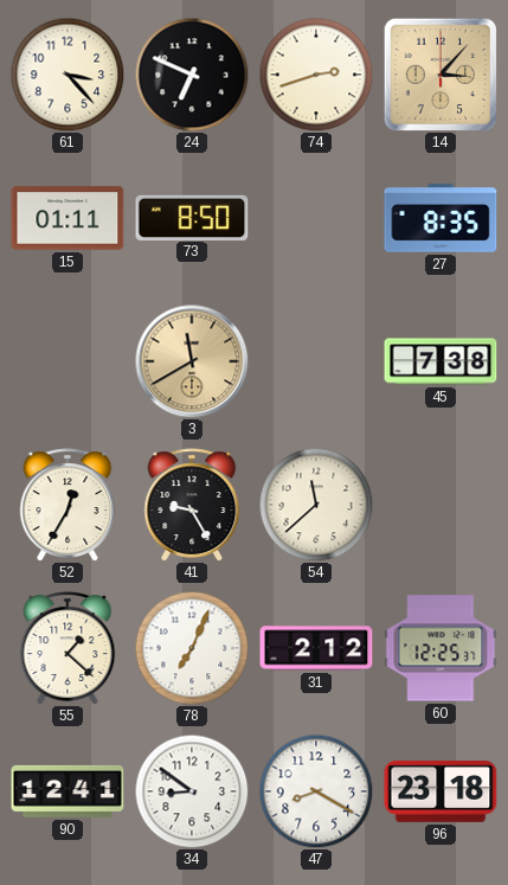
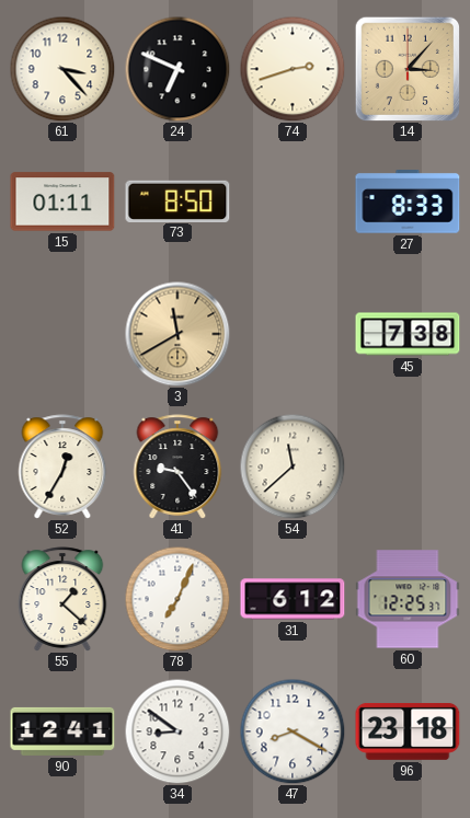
27: 8:35 -> 8:33 (408, 201)
41: 9:25 -> 9:24 (177, 466)
31: 2:12 -> 6:12 (293, 599)
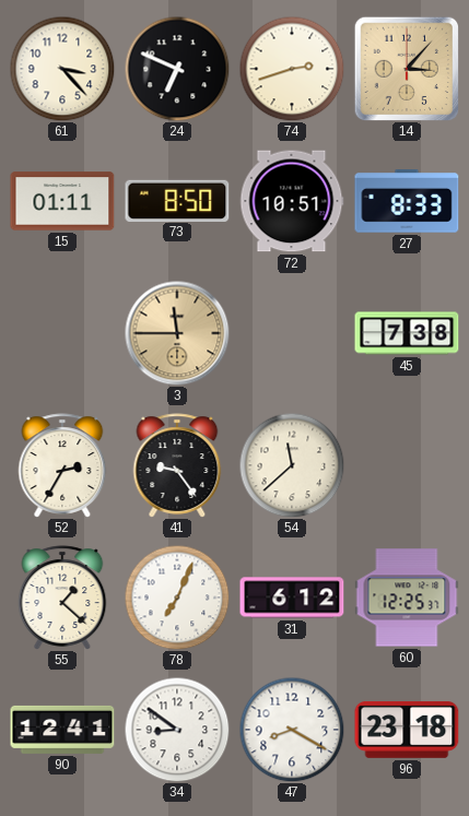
72: none -> 10:51 (292, 201)
3: 11:40 -> 11:45 (177, 333)
52: 12:35 -> 2:35 (62, 465)
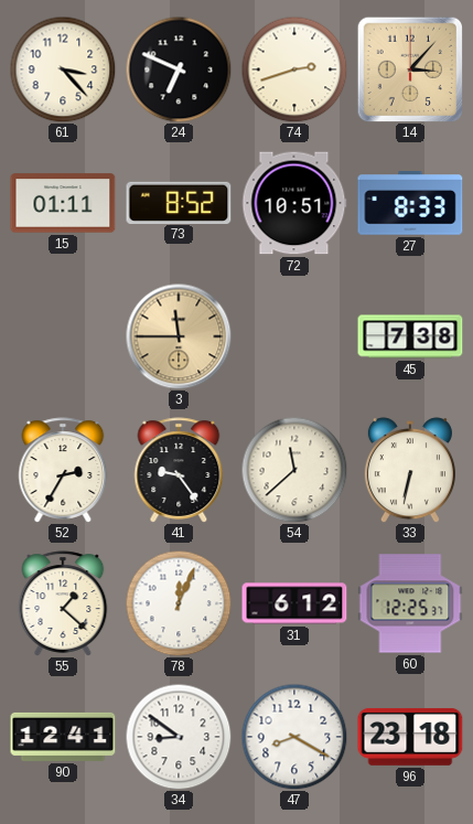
73: 8:50 -> 8:52 (179, 202)
33: none -> 6:32 (410, 470)
78: 7:04 -> 12:04 (179, 603)
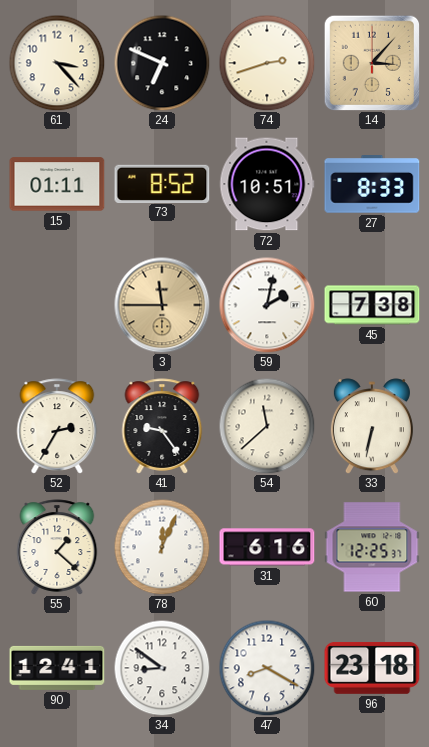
59: none -> 2:02 (267, 305)
31: 6:12 -> 6:16 (267, 547)
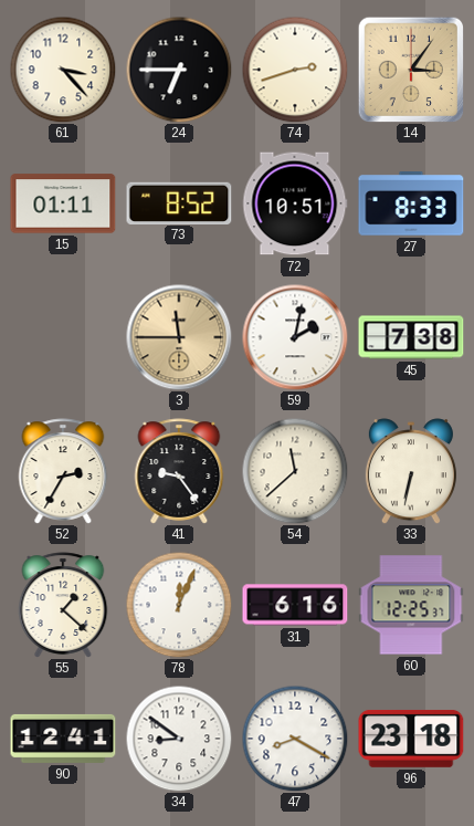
24: 6:49 -> 6:45 (179, 70)
14: 3:07 -> 3:06 (410, 69)
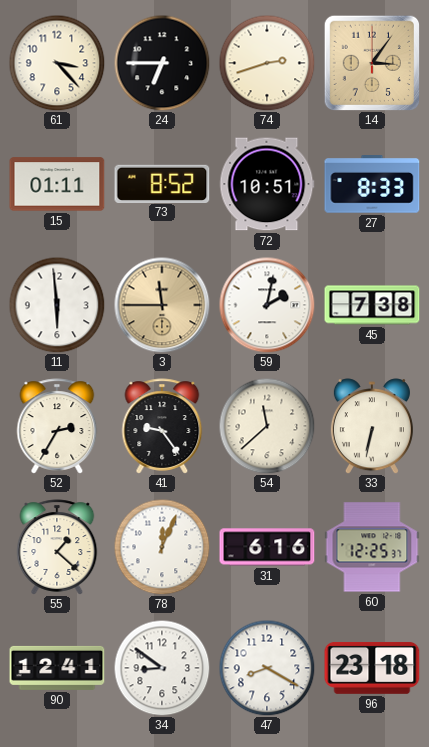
11: none -> 5:59 (57, 305)
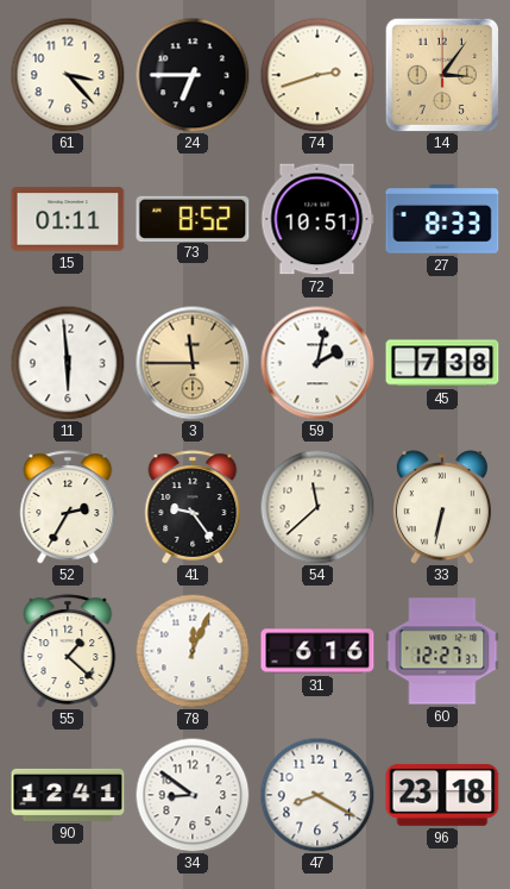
60: 12:25 -> 12:27 (442, 651)
